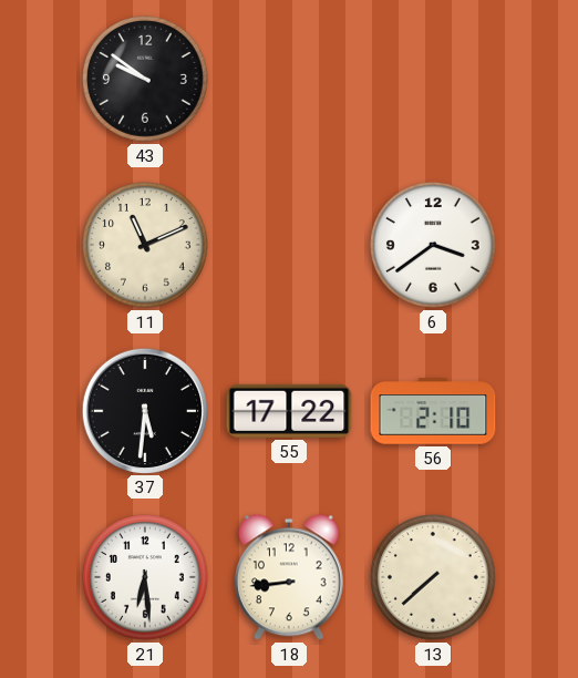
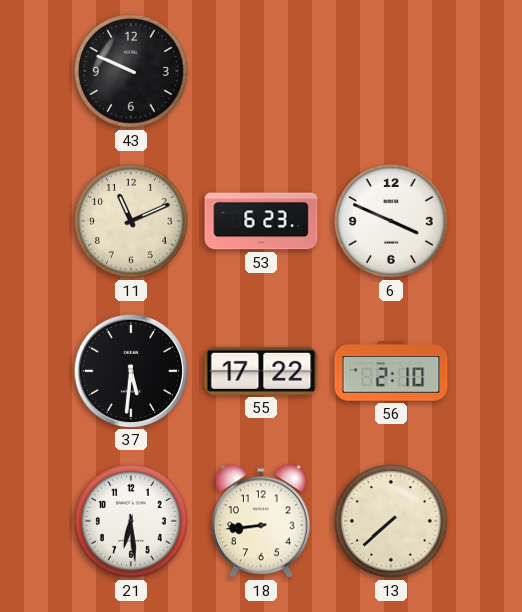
43: 9:51 -> 9:49 (132, 72)
53: none -> 6:23 (261, 221)
6: 3:39 -> 3:49 (392, 222)
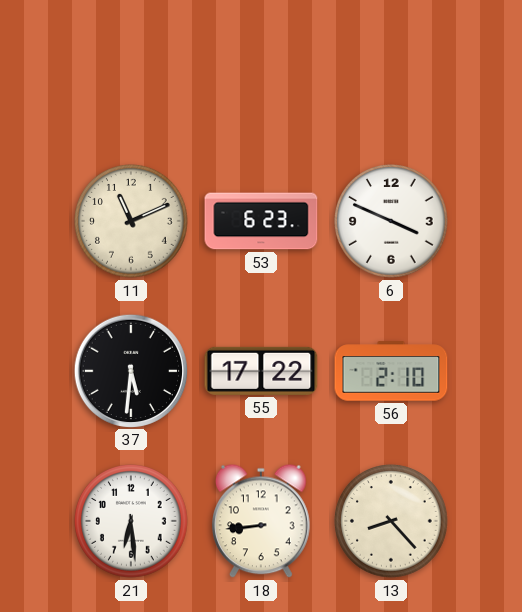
43: 9:49 -> none (132, 72)
13: 7:38 -> 8:23 (392, 522)
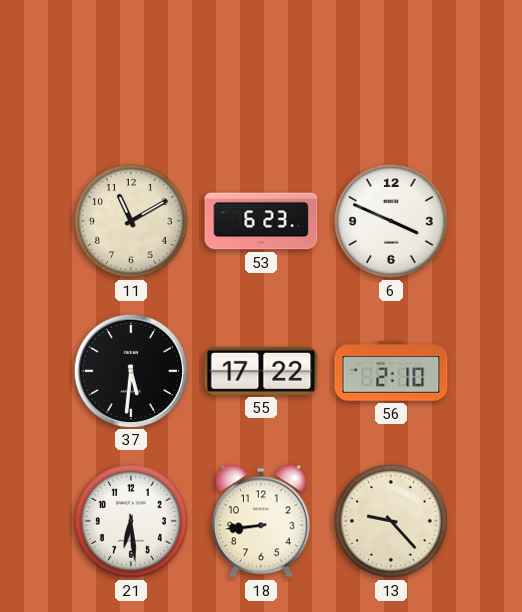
11: 11:11 -> 11:10 (132, 222)
13: 8:23 -> 9:23 (392, 522)
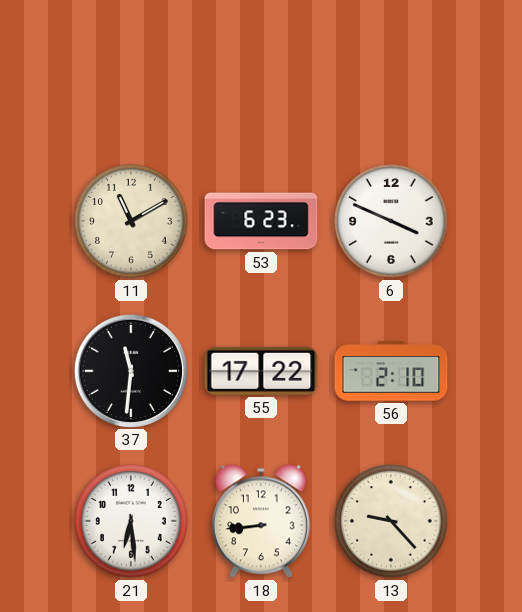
37: 5:31 -> 11:31 (130, 370)
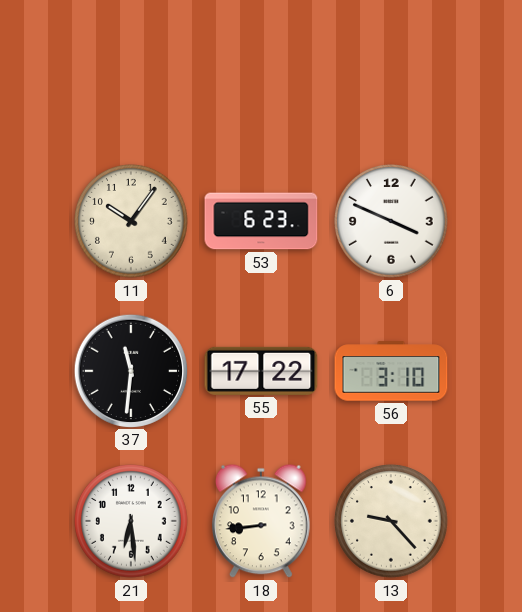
11: 11:10 -> 10:06 (132, 222)
56: 2:10 -> 3:10 (391, 371)
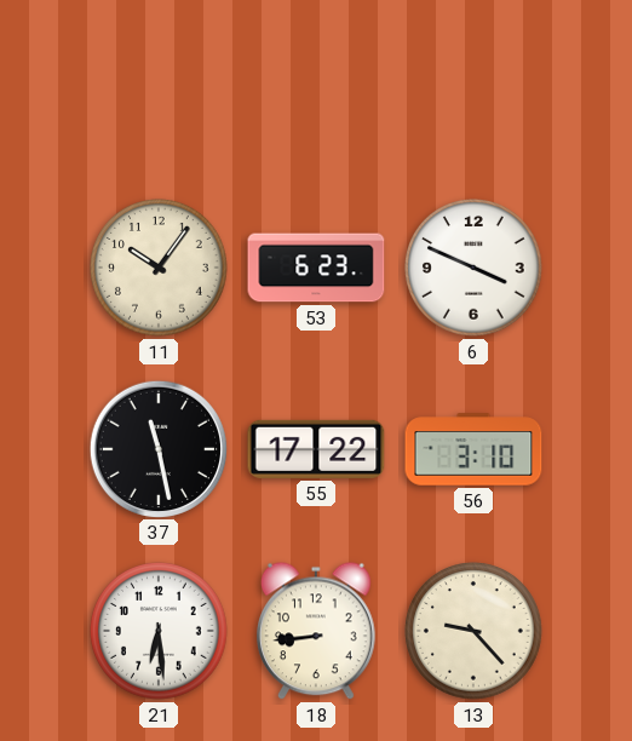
37: 11:31 -> 11:28 (157, 448)
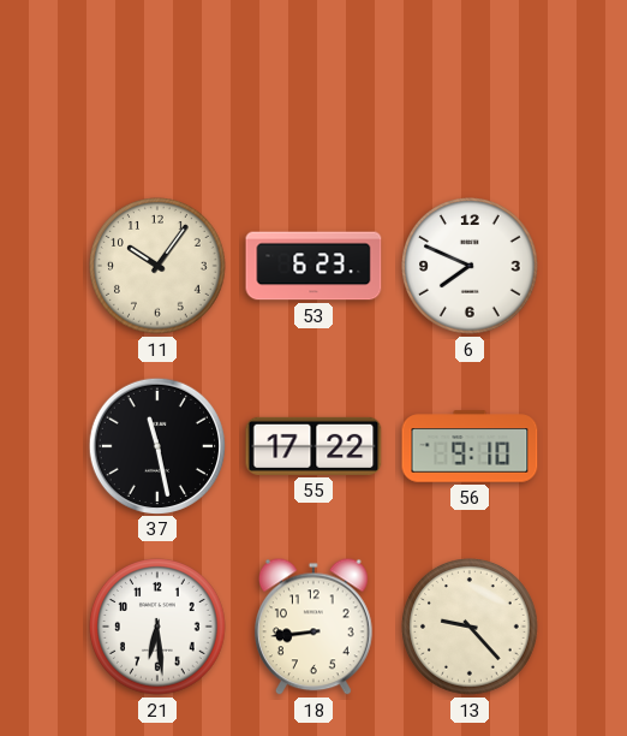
6: 3:49 -> 7:49 (471, 267)
56: 3:10 -> 9:10 (470, 446)
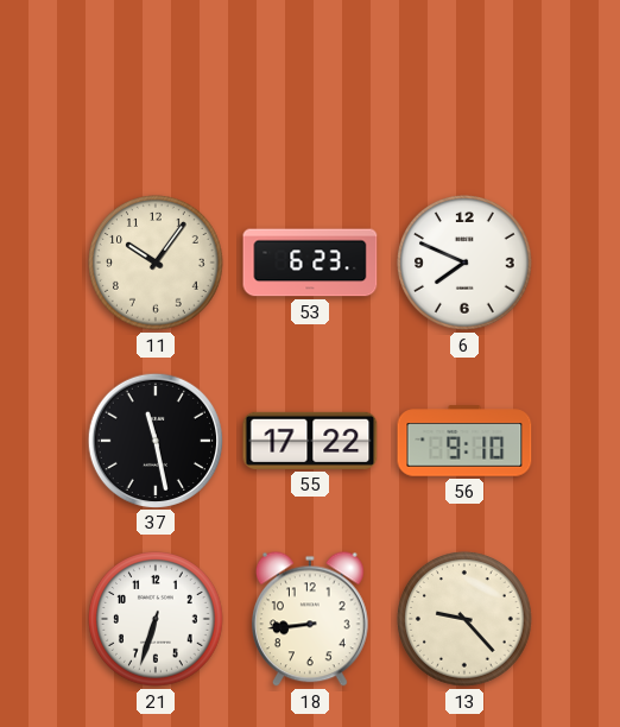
21: 6:29 -> 6:33 (157, 620)
